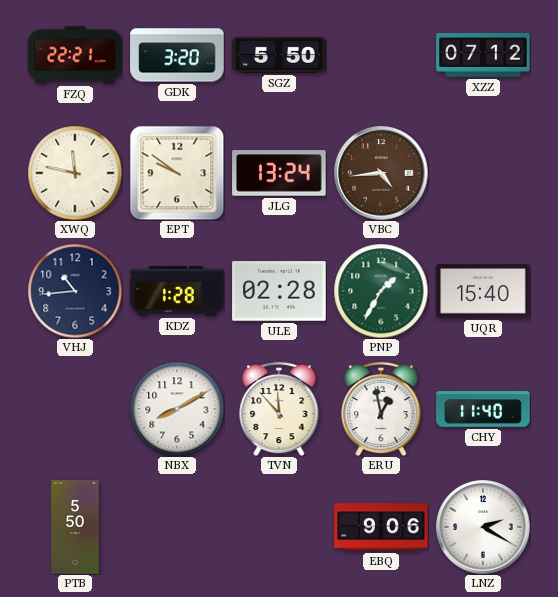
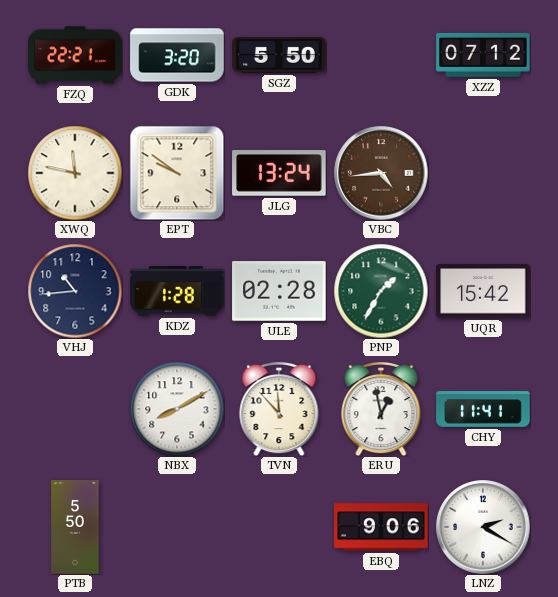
UQR: 15:40 -> 15:42 (483, 291)
CHY: 11:40 -> 11:41 (483, 409)
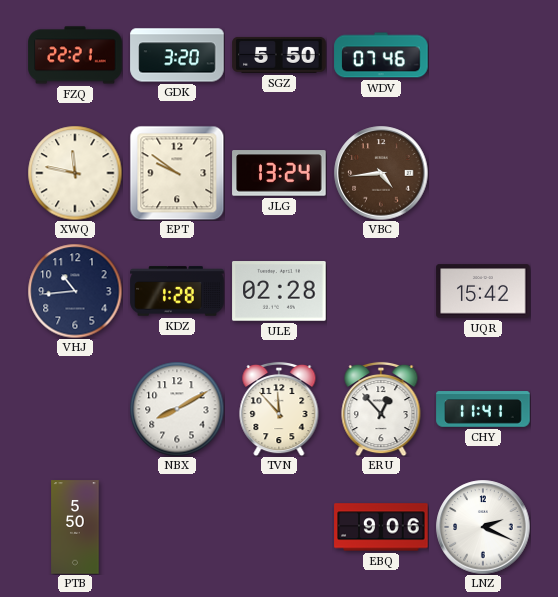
WDV: none -> 07:46 (381, 55)
XZZ: 07:12 -> none (483, 55)
PNP: 1:35 -> none (381, 291)
ERU: 12:58 -> 12:53 (381, 409)
LNZ: 2:20 -> 2:19 (483, 527)
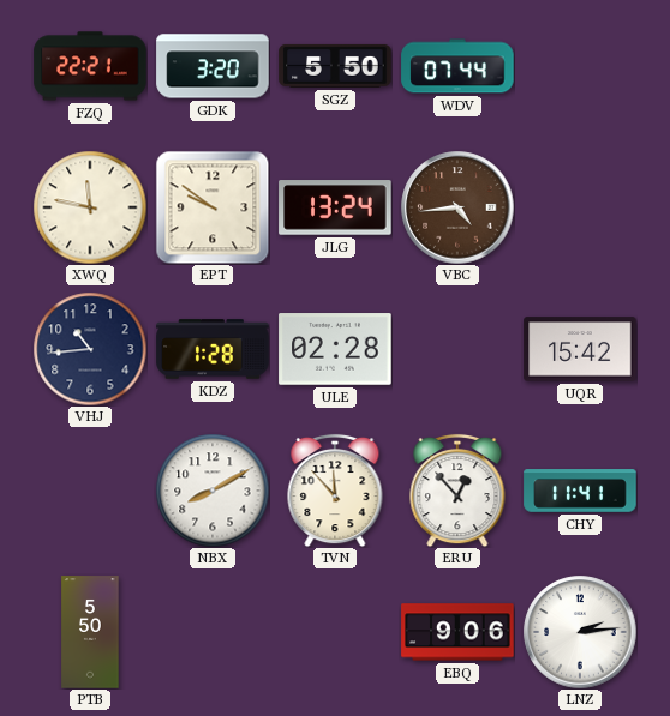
WDV: 07:46 -> 07:44 (457, 66)
LNZ: 2:19 -> 2:14 (580, 632)
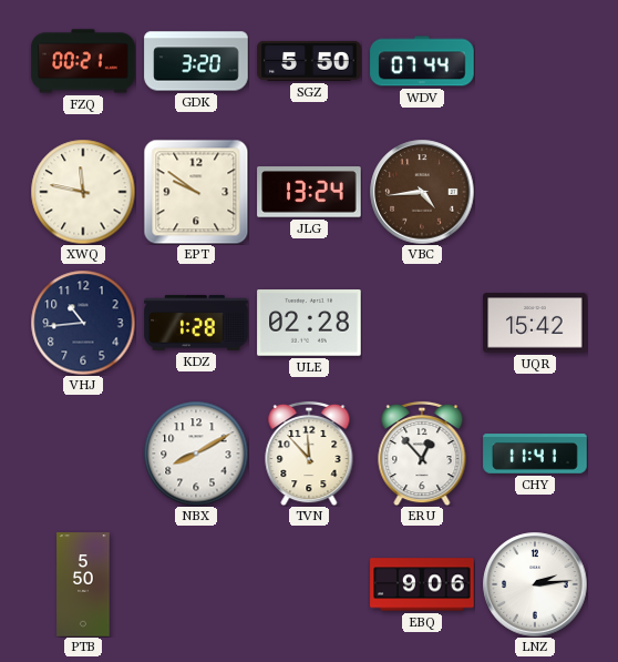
FZQ: 22:21 -> 00:21 (83, 61)
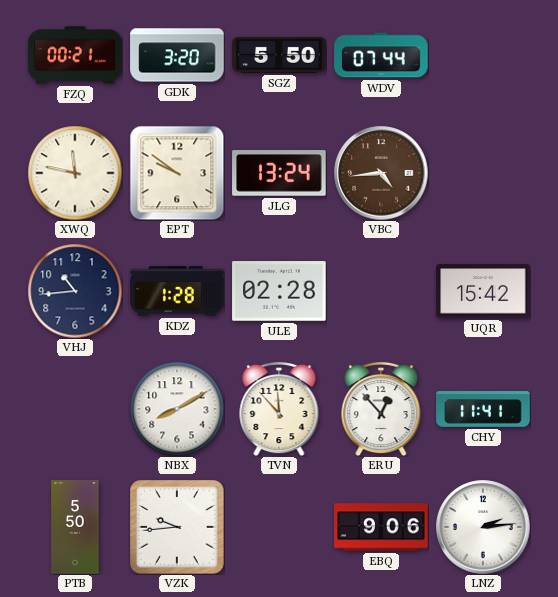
VZK: none -> 9:44 (177, 527)
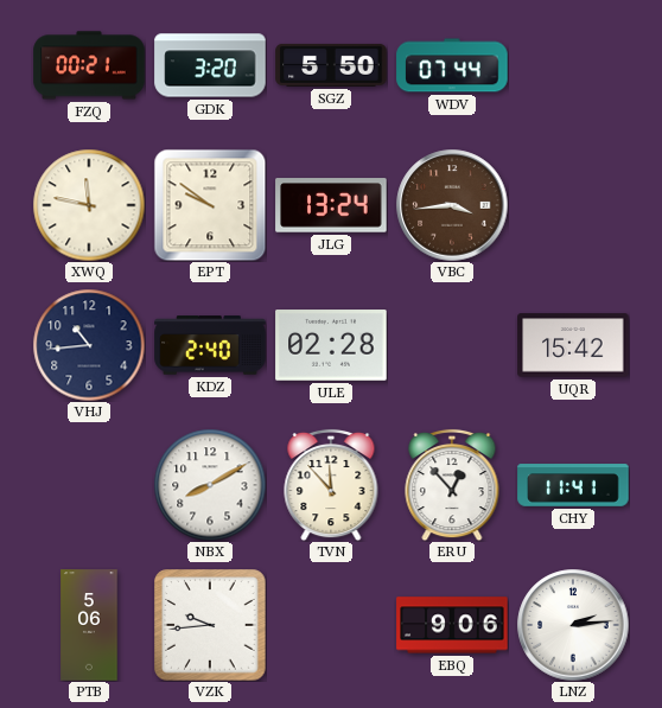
VBC: 4:44 -> 3:44 (452, 205)
KDZ: 1:28 -> 2:40 (210, 345)
PTB: 5:50 -> 5:06 (89, 625)
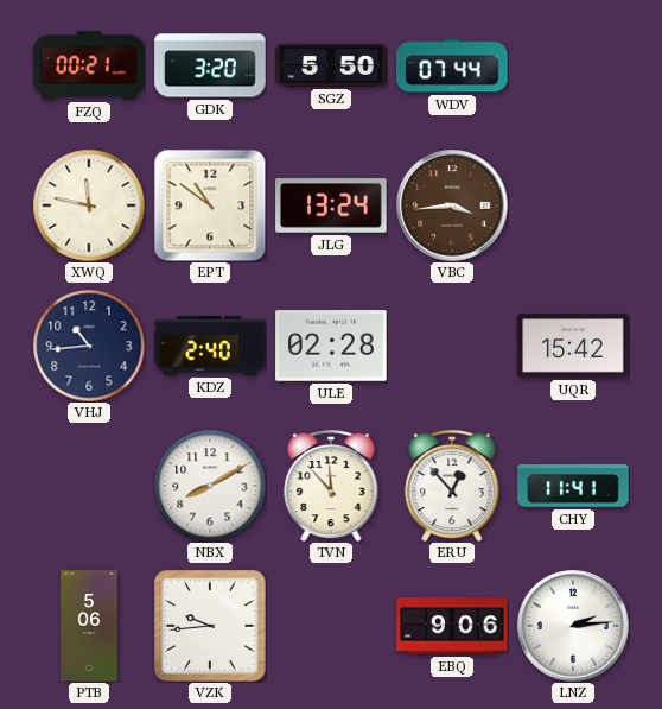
EPT: 9:51 -> 10:51 (210, 205)
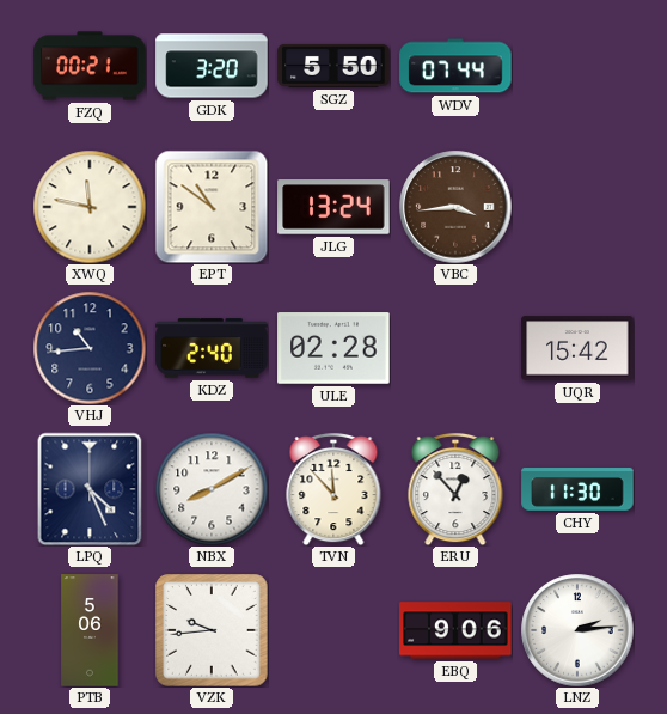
LPQ: none -> 4:26 (90, 489)
CHY: 11:41 -> 11:30 (577, 489)
